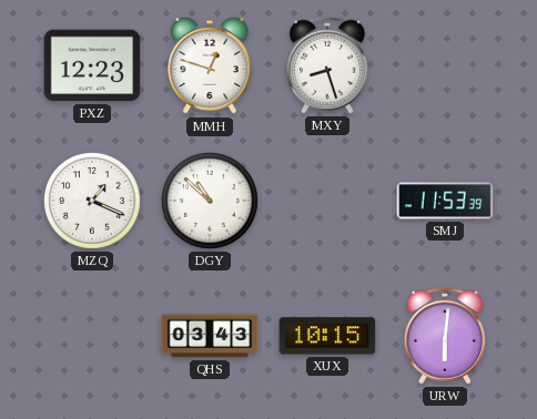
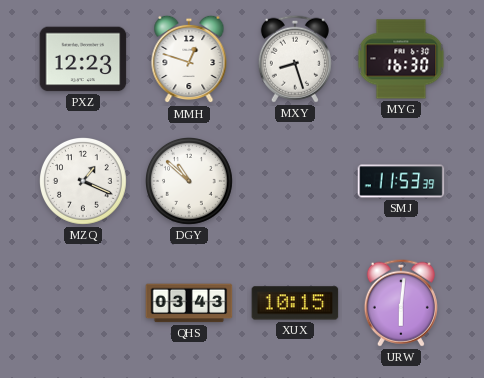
MYG: none -> 16:30 (401, 59)
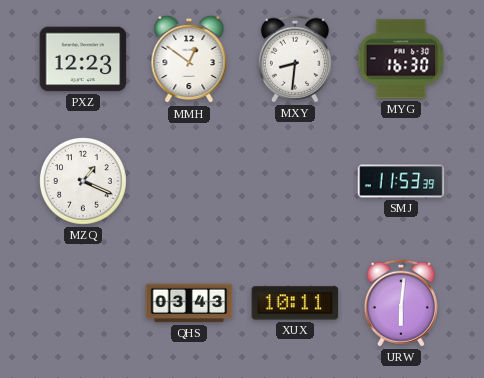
MMH: 12:48 -> 12:51 (189, 59)
MXY: 8:27 -> 8:31 (295, 59)
DGY: 10:52 -> none (190, 182)
XUX: 10:15 -> 10:11 (295, 303)
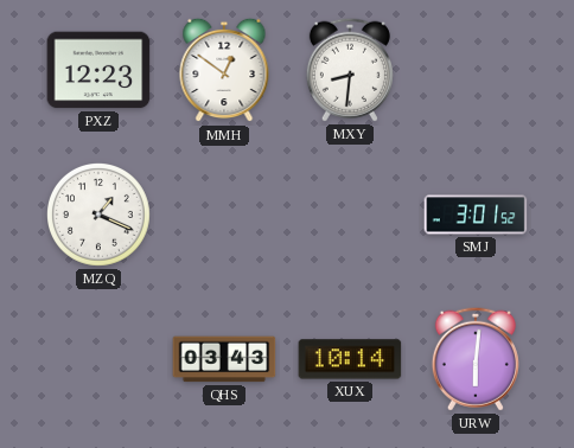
MYG: 16:30 -> none (401, 59)
SMJ: 11:53 -> 3:01 (476, 215)
XUX: 10:11 -> 10:14 (350, 359)
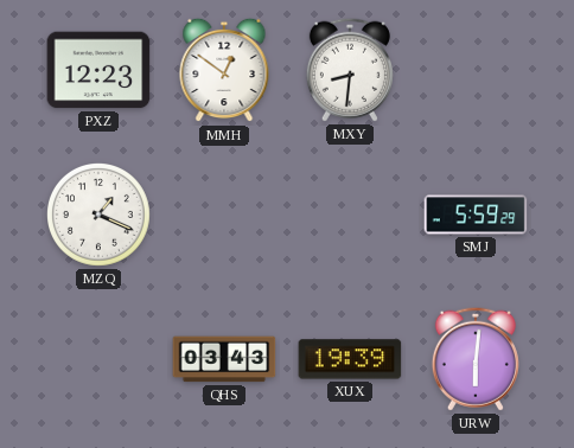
SMJ: 3:01 -> 5:59 (476, 215)
XUX: 10:14 -> 19:39 (350, 359)
